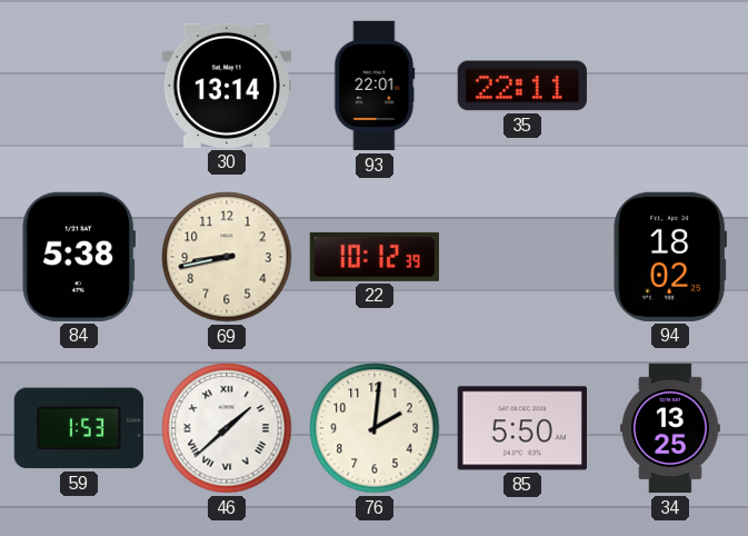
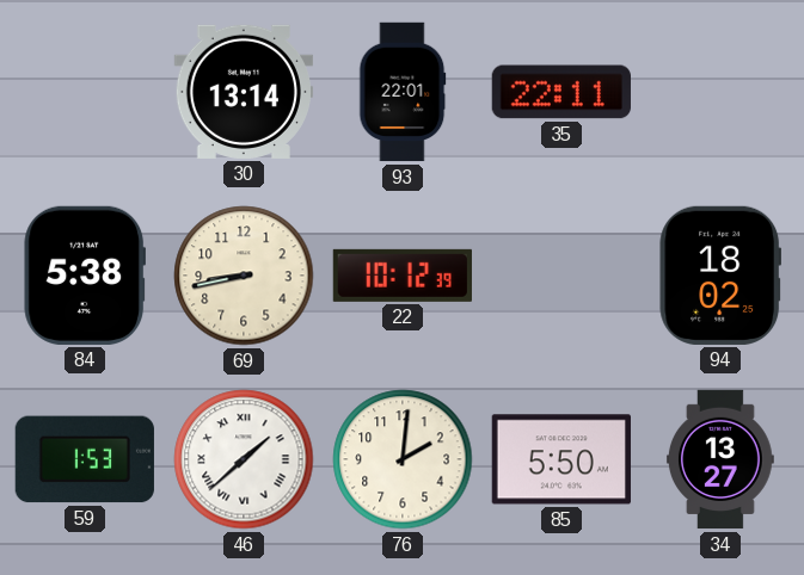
34: 13:25 -> 13:27 (720, 459)
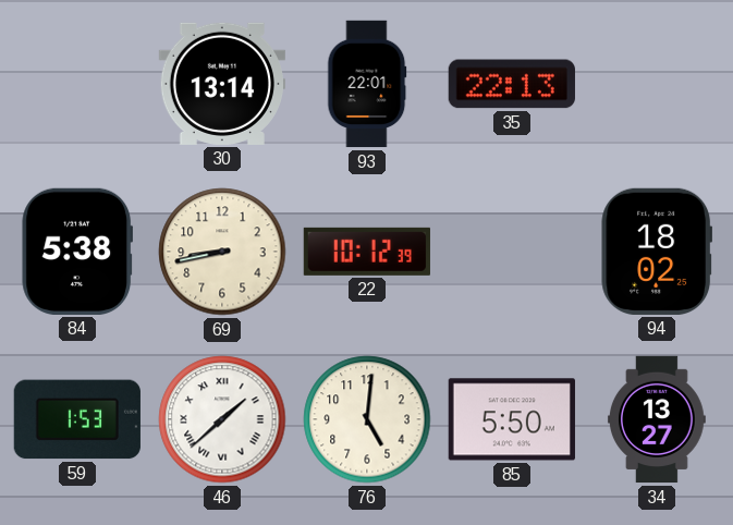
35: 22:11 -> 22:13 (512, 84)
76: 2:01 -> 5:01 (367, 419)
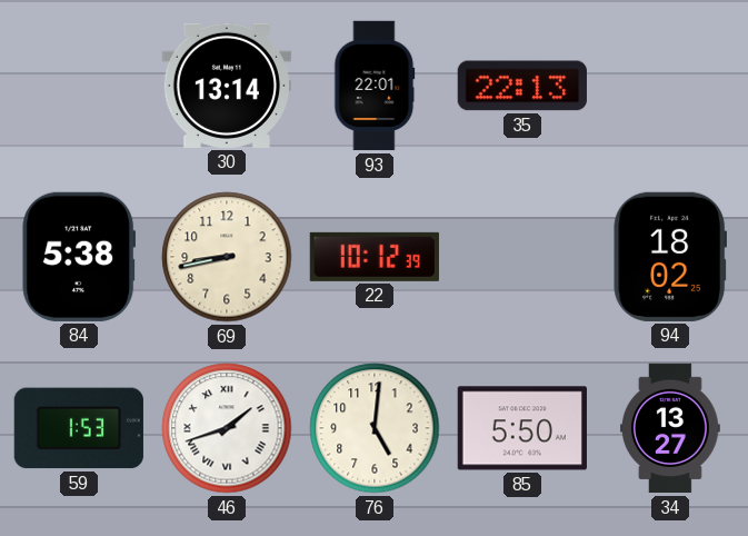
46: 1:38 -> 1:42 (227, 428)
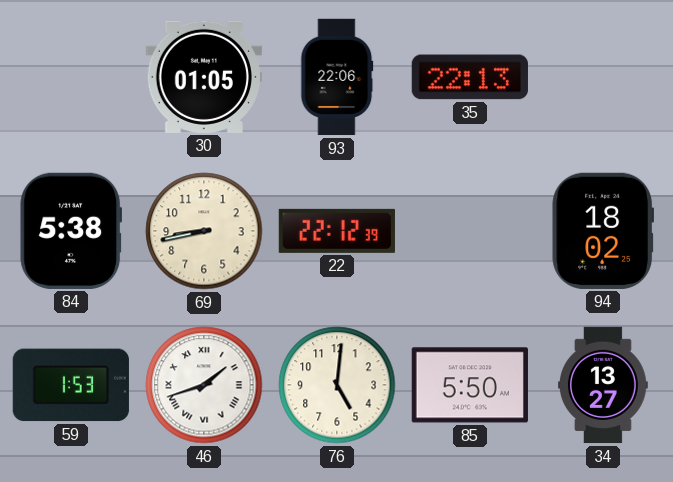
30: 13:14 -> 01:05 (203, 77)
93: 22:01 -> 22:06 (337, 77)
22: 10:12 -> 22:12 (337, 231)
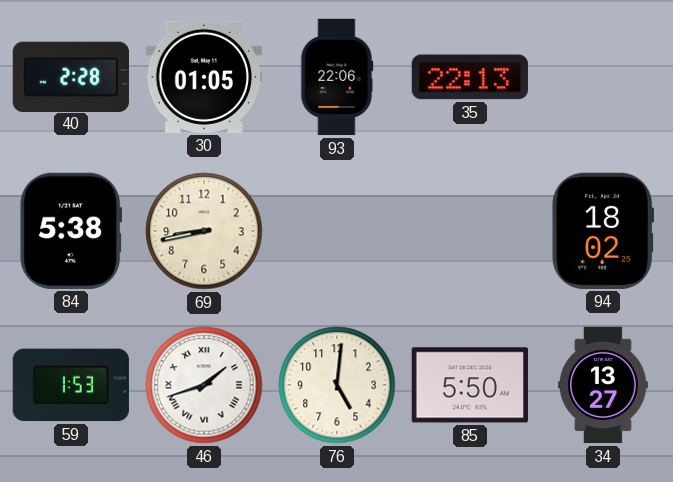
40: none -> 2:28 (71, 76)
22: 22:12 -> none (337, 231)
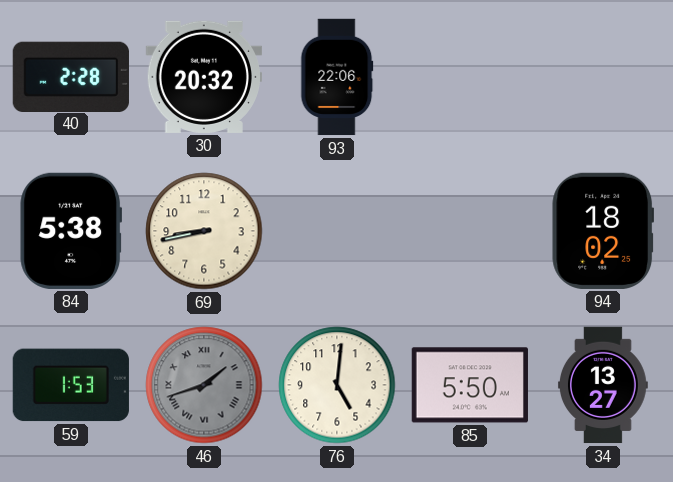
30: 01:05 -> 20:32 (203, 77)
35: 22:13 -> none (470, 77)
46 dial: white -> grey (204, 385)
